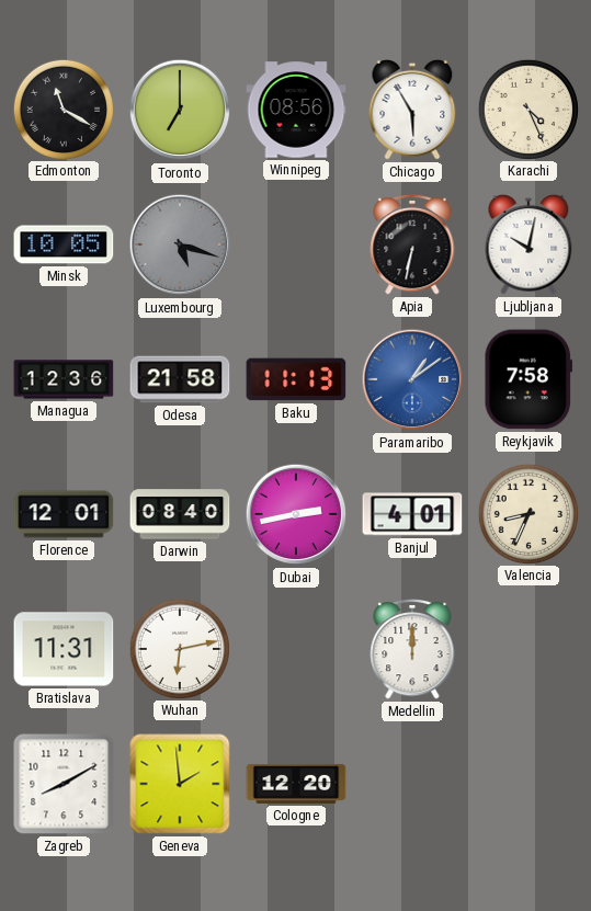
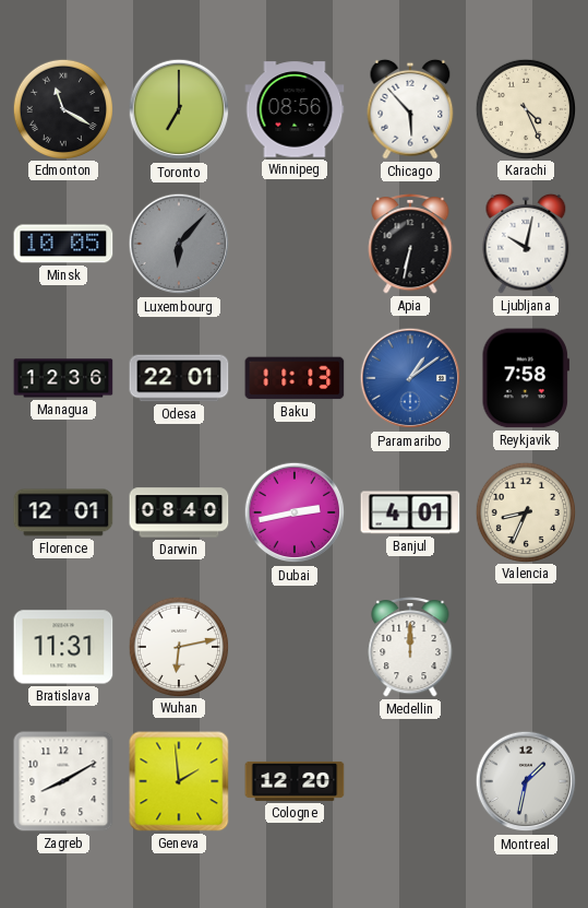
Chicago: 5:55 -> 5:53 (410, 109)
Luxembourg: 5:18 -> 6:07 (179, 244)
Odesa: 21:58 -> 22:01 (179, 378)
Montreal: none -> 1:32 (526, 781)
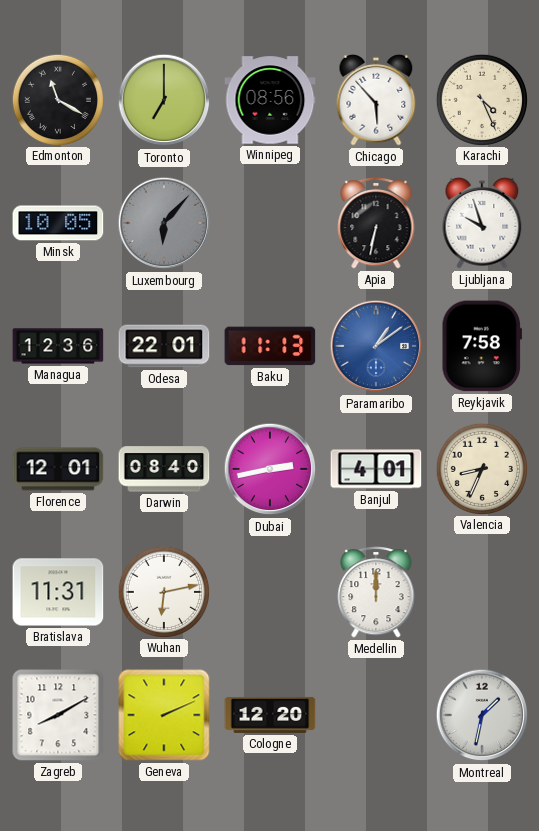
Ljubljana: 10:02 -> 9:57 (482, 223)
Geneva: 1:59 -> 2:11 (164, 715)
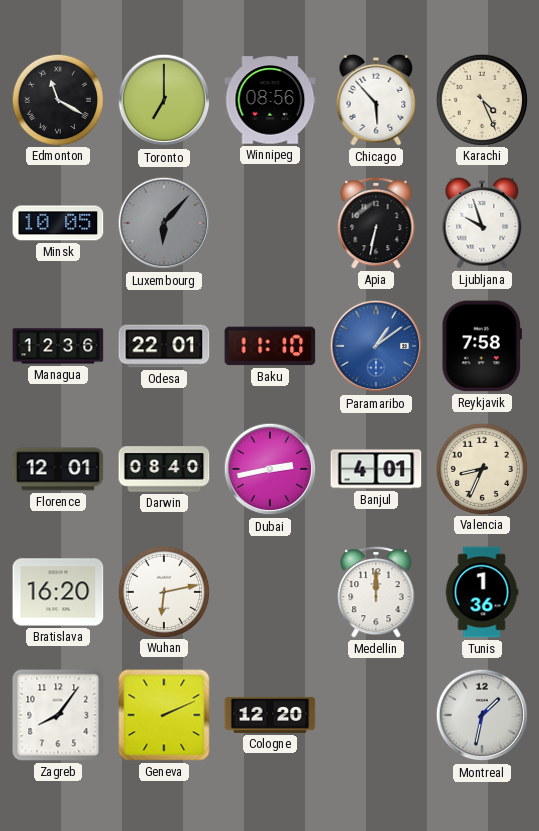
Baku: 11:13 -> 11:10 (270, 346)
Bratislava: 11:31 -> 16:20 (58, 592)
Tunis: none -> 1:36 (482, 592)
Zagreb: 8:10 -> 8:06 (58, 715)
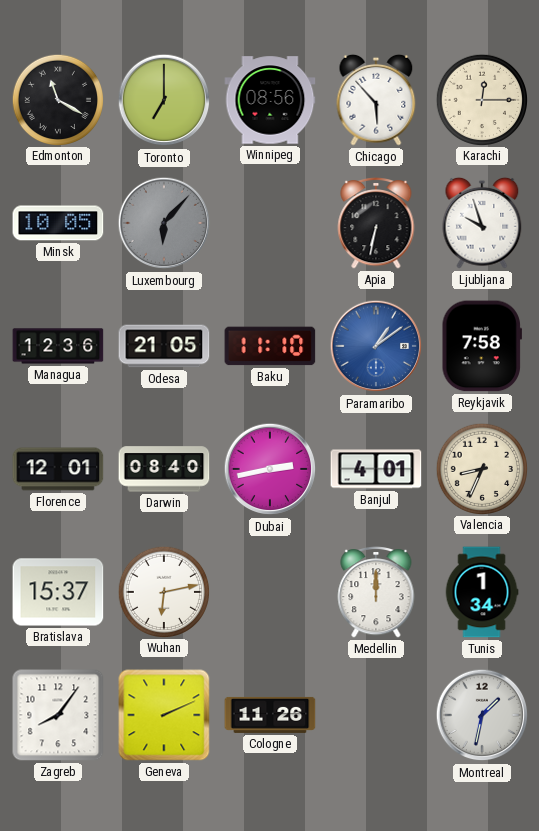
Karachi: 4:26 -> 12:15 (481, 99)
Odesa: 22:01 -> 21:05 (164, 346)
Bratislava: 16:20 -> 15:37 (58, 592)
Tunis: 1:36 -> 1:34 (482, 592)
Cologne: 12:20 -> 11:26 (270, 715)
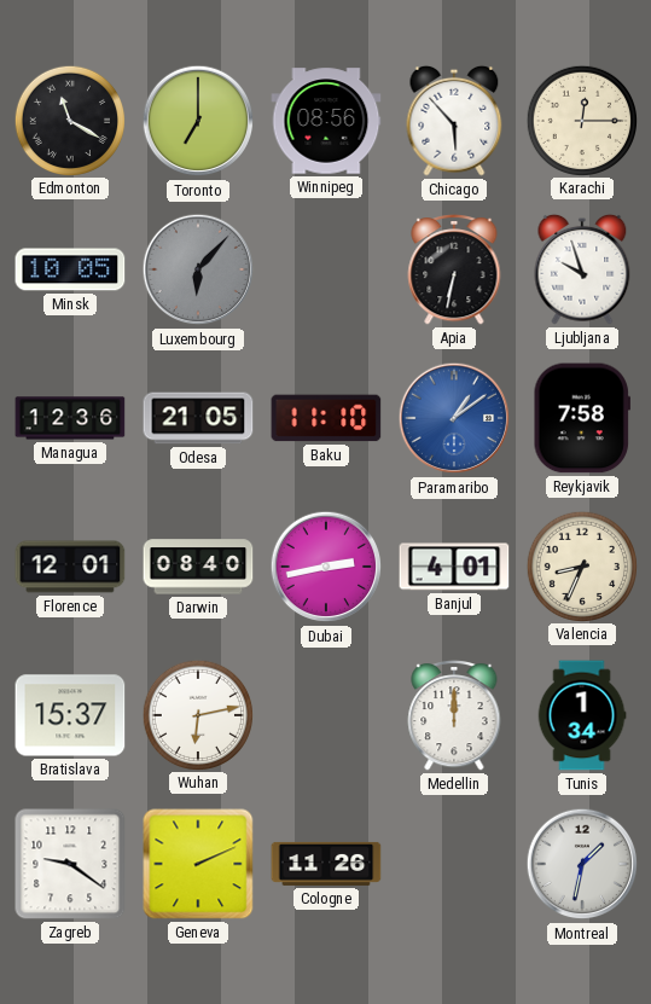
Zagreb: 8:06 -> 9:21 (70, 864)
